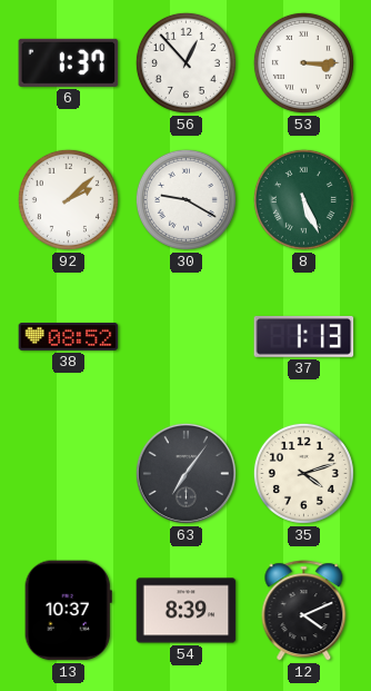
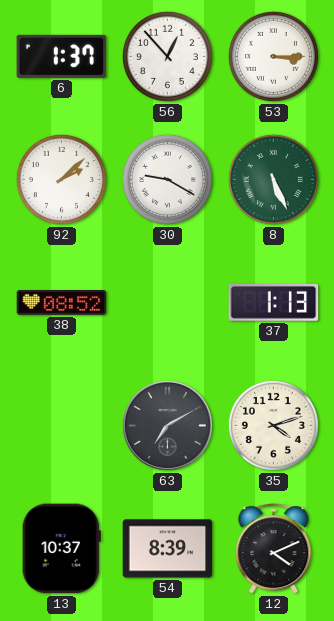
63: 7:06 -> 7:10 (167, 425)
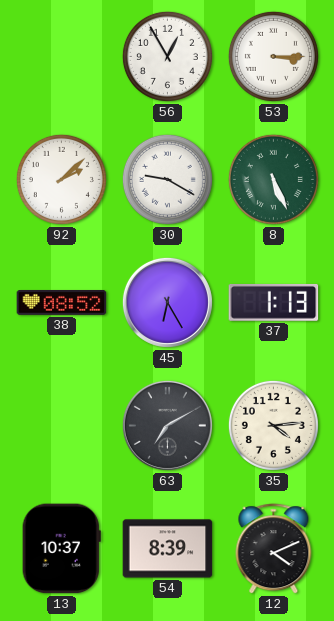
6: 1:37 -> none (62, 56)
56: 12:53 -> 12:55 (167, 56)
45: none -> 6:25 (167, 302)
35: 4:12 -> 4:14 (273, 425)
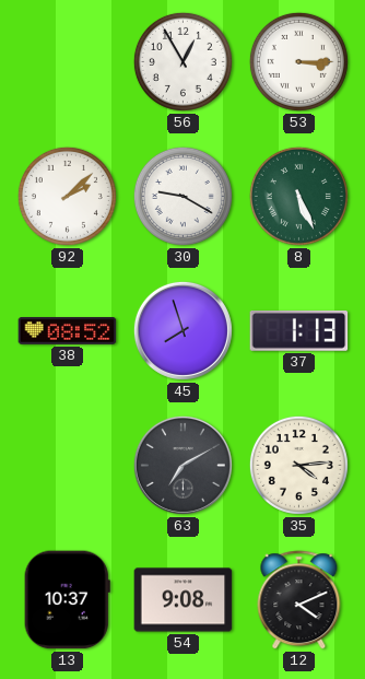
45: 6:25 -> 7:57 (182, 330)
54: 8:39 -> 9:08 (184, 600)
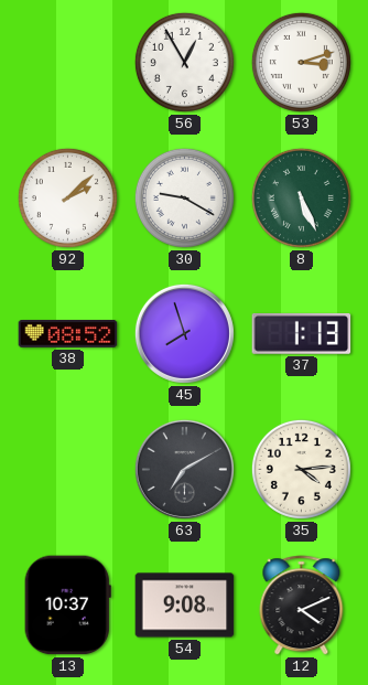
53: 3:15 -> 3:12 (301, 62)
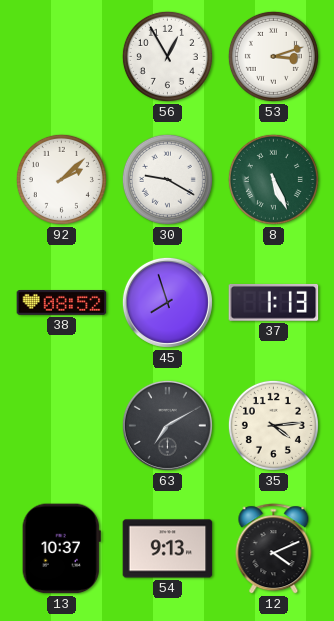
54: 9:08 -> 9:13 (168, 549)
